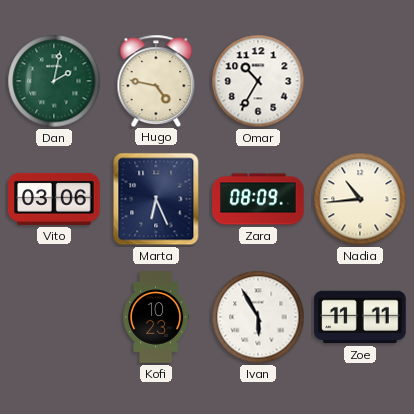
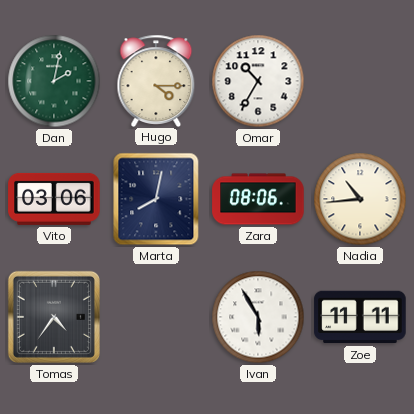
Hugo: 4:47 -> 4:15 (156, 80)
Marta: 6:26 -> 8:02 (156, 199)
Zara: 08:09 -> 08:06 (258, 199)
Tomas: none -> 4:36 (54, 317)
Kofi: 10:23 -> none (156, 317)
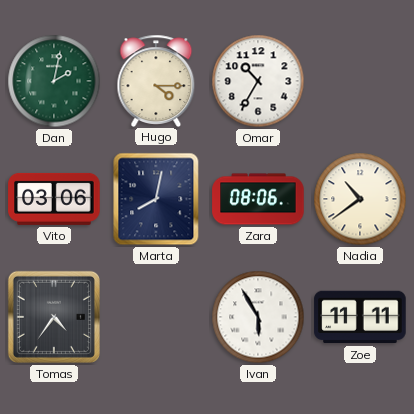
Nadia: 10:44 -> 10:39 (360, 199)
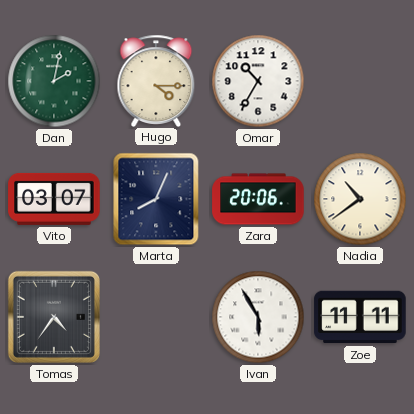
Vito: 03:06 -> 03:07 (54, 199)
Marta: 8:02 -> 8:04 (156, 199)
Zara: 08:06 -> 20:06 (258, 199)
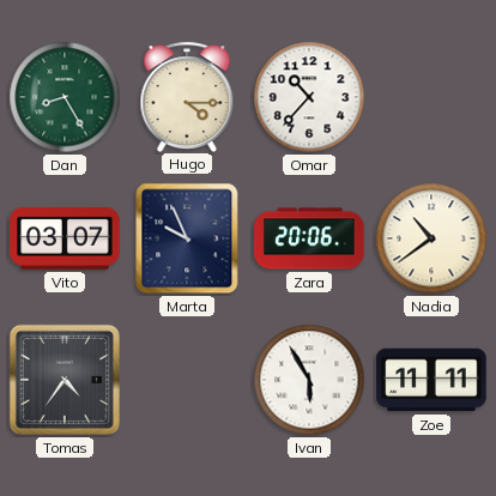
Dan: 2:02 -> 8:25 (65, 97)
Omar: 10:35 -> 10:37 (309, 97)
Marta: 8:04 -> 9:56 (187, 238)
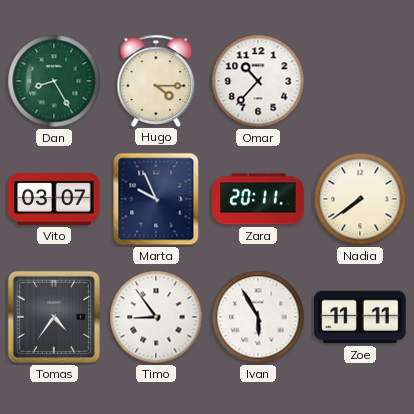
Zara: 20:06 -> 20:11 (258, 199)
Nadia: 10:39 -> 7:39 (360, 199)
Timo: none -> 8:54 (156, 317)
